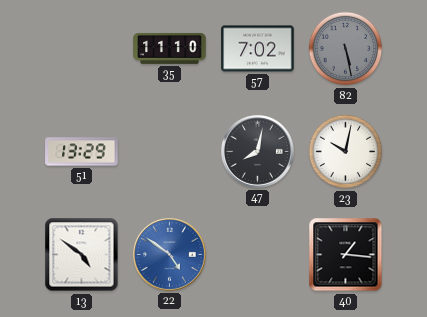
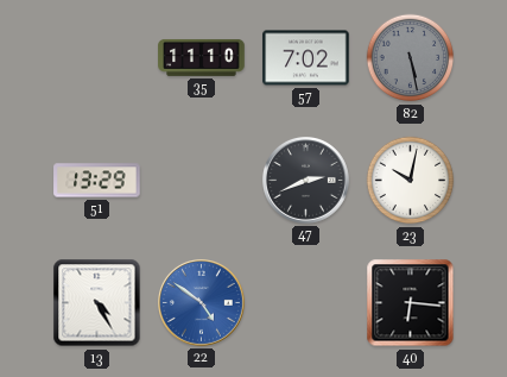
47: 8:02 -> 2:41 (306, 181)
13: 4:51 -> 4:25 (97, 303)
40: 1:16 -> 6:16 (411, 303)
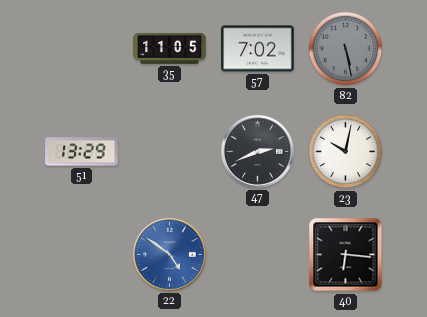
35: 11:10 -> 11:05 (170, 48)
13: 4:25 -> none (97, 303)
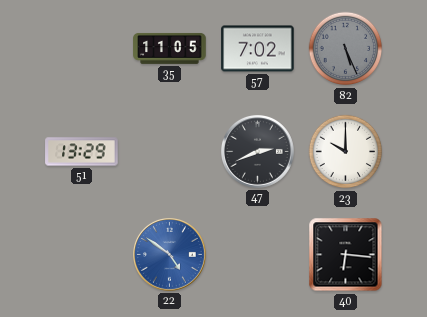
82: 5:28 -> 5:26 (346, 49)
23: 10:02 -> 10:00 (346, 152)
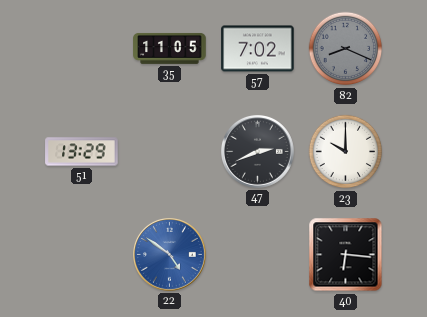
82: 5:26 -> 8:19 (346, 49)
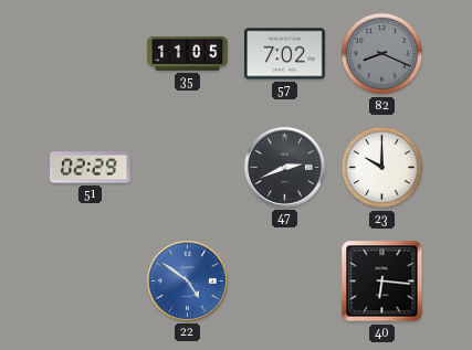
51: 13:29 -> 02:29 (91, 168)
